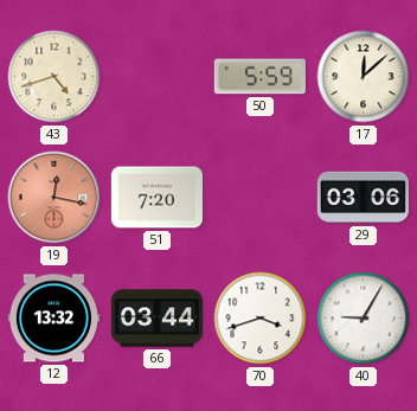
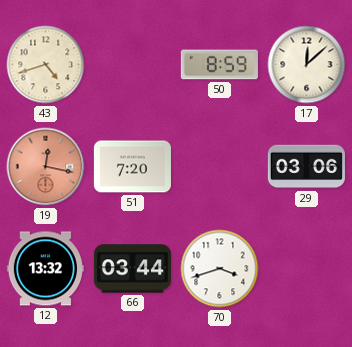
50: 5:59 -> 8:59 (219, 65)
40: 9:05 -> none (364, 319)
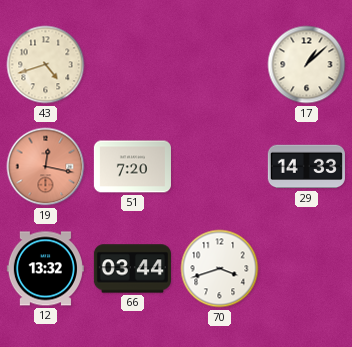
50: 8:59 -> none (219, 65)
17: 12:08 -> 1:08 (307, 65)
29: 03:06 -> 14:33 (306, 167)
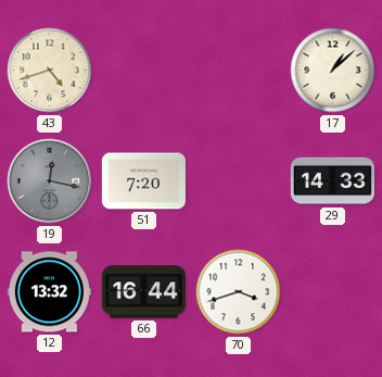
19 dial: salmon -> grey (50, 181)
66: 03:44 -> 16:44 (143, 292)
